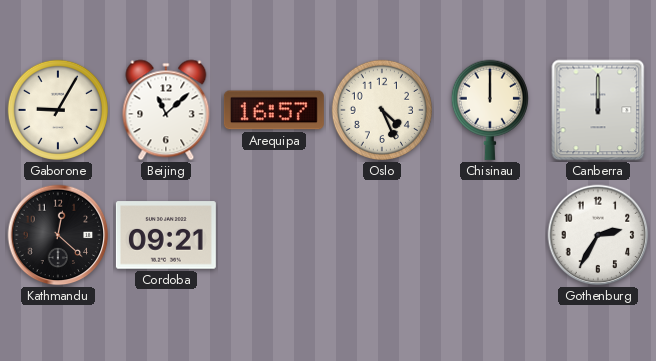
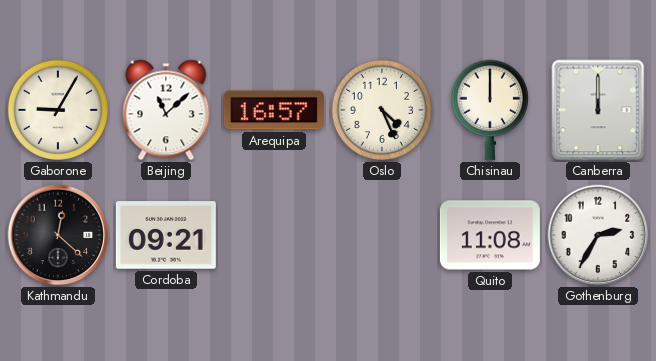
Quito: none -> 11:08 (490, 235)
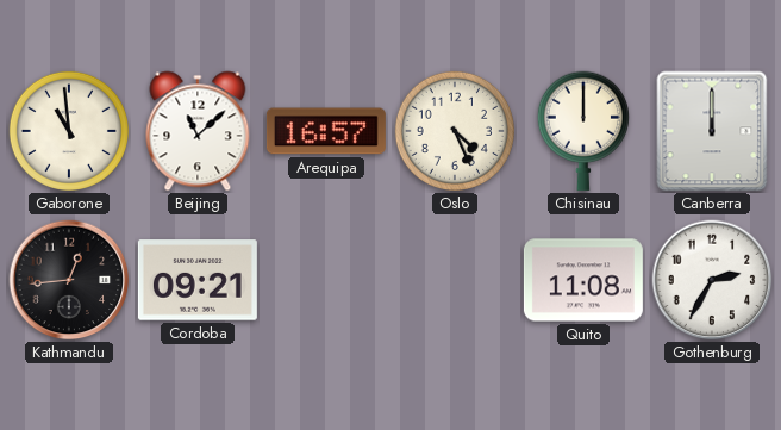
Gaborone: 9:05 -> 10:59 (69, 131)
Kathmandu: 12:22 -> 12:44 (69, 280)
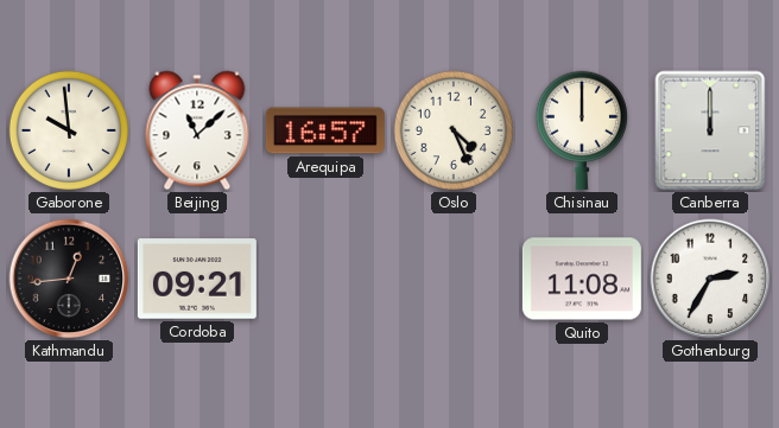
Gaborone: 10:59 -> 9:59 (69, 130)
